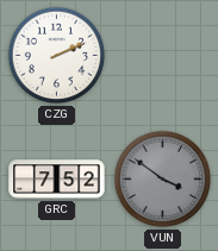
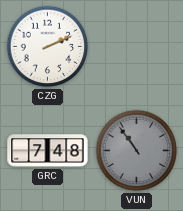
GRC: 7:52 -> 7:48 (48, 151)
VUN: 3:51 -> 10:54 (137, 151)
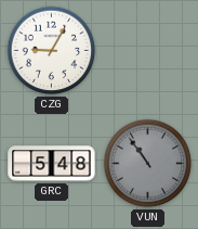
CZG: 2:11 -> 9:05 (52, 51)
GRC: 7:48 -> 5:48 (52, 164)
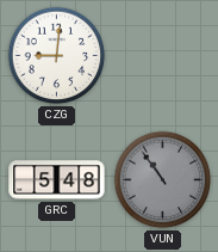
CZG: 9:05 -> 9:01 (57, 56)
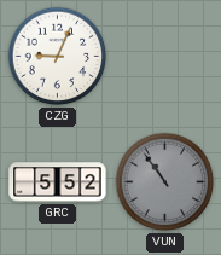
CZG: 9:01 -> 9:04 (58, 57)
GRC: 5:48 -> 5:52 (58, 182)
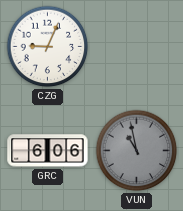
GRC: 5:52 -> 6:06 (48, 151)
VUN: 10:54 -> 10:58 (137, 151)
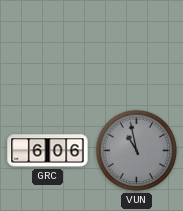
CZG: 9:04 -> none (48, 47)
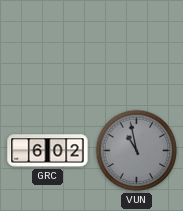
GRC: 6:06 -> 6:02 (48, 151)
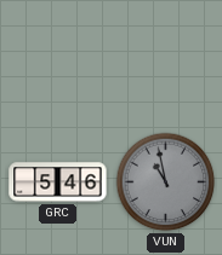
GRC: 6:02 -> 5:46 (58, 182)
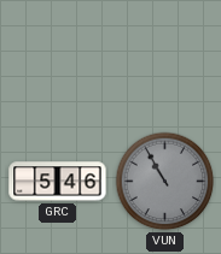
VUN: 10:58 -> 10:55 (165, 182)
